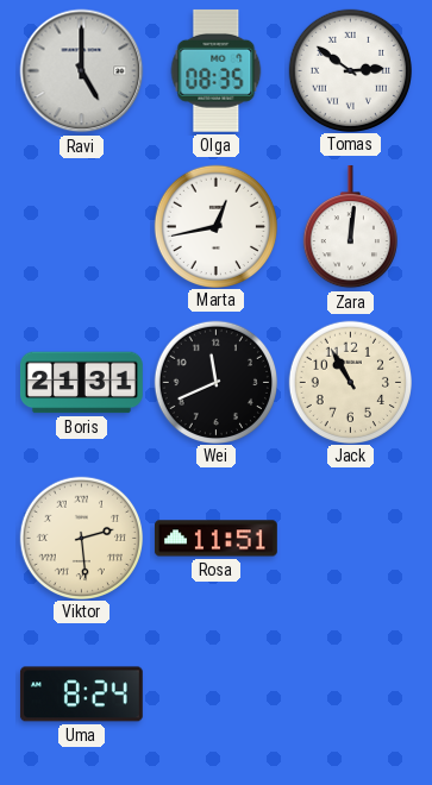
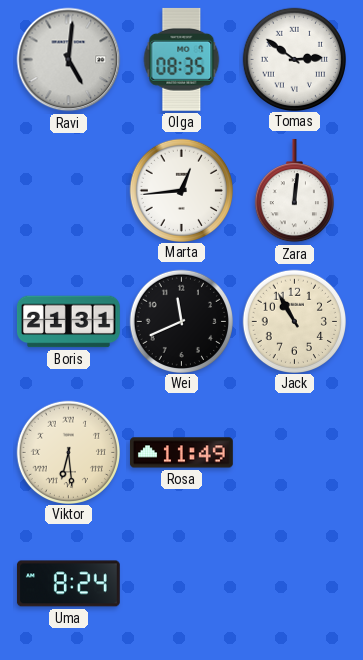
Ravi: 5:00 -> 5:01 (69, 60)
Marta: 12:43 -> 12:44 (181, 190)
Viktor: 2:29 -> 6:29 (68, 452)
Rosa: 11:51 -> 11:49 (181, 453)
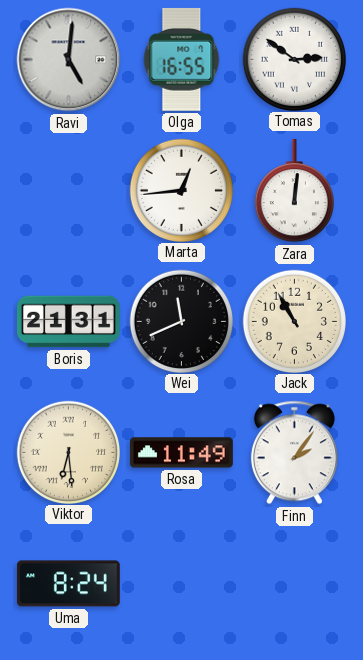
Olga: 08:35 -> 16:55 (182, 59)
Finn: none -> 2:06 (294, 453)
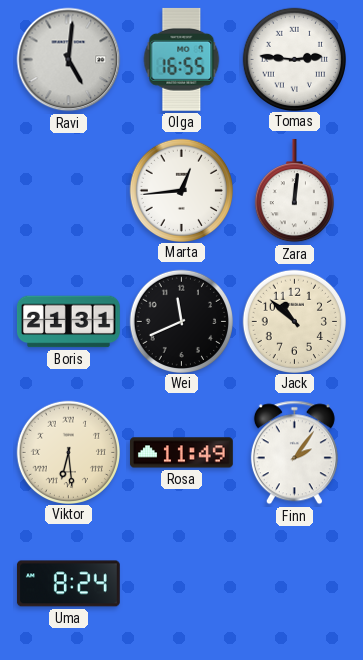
Tomas: 2:51 -> 2:46 (294, 59)
Jack: 10:55 -> 10:52 (294, 321)
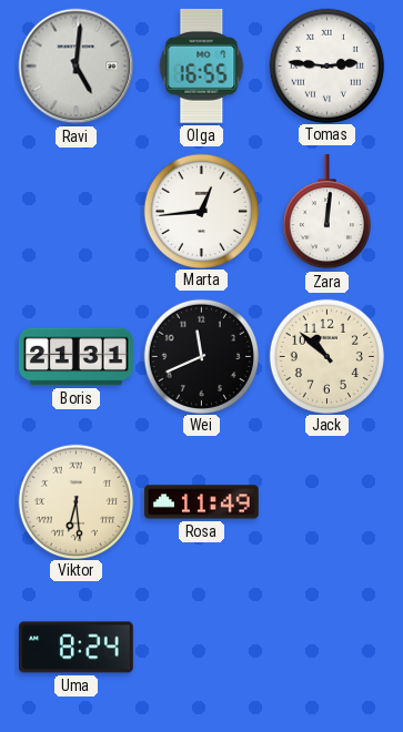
Finn: 2:06 -> none (294, 453)
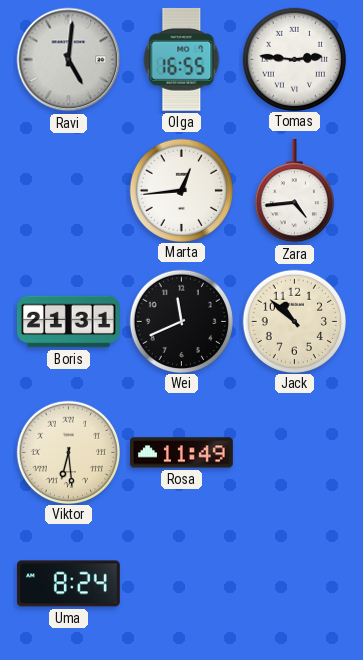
Zara: 12:01 -> 4:44 (294, 191)
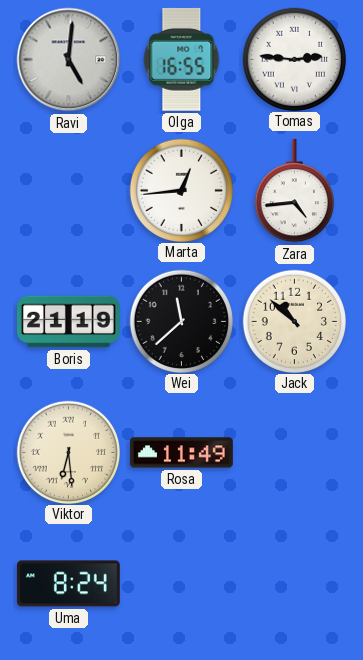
Boris: 21:31 -> 21:19 (68, 322)
Wei: 11:41 -> 11:38 (181, 321)
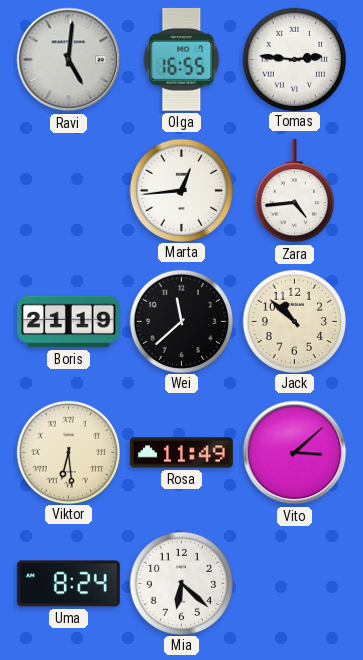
Vito: none -> 3:08 (295, 453)
Mia: none -> 6:22 (181, 583)
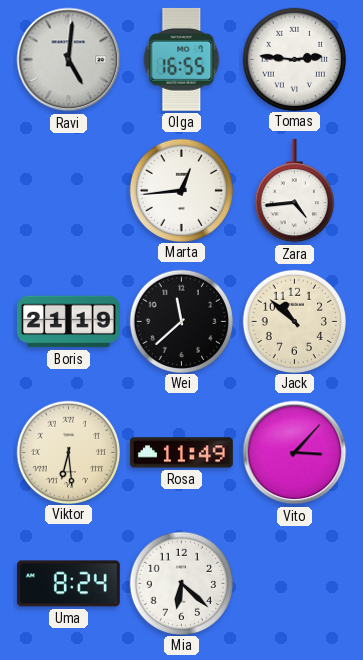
Vito: 3:08 -> 3:07 (295, 453)
